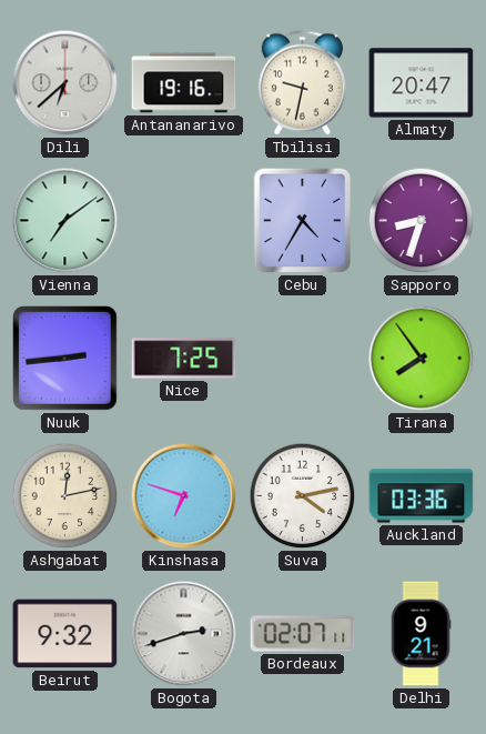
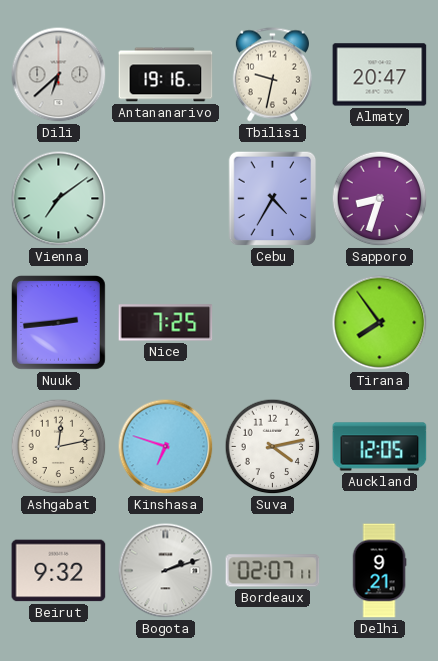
Auckland: 03:36 -> 12:05 (380, 447)
Bogota: 2:42 -> 2:12 (166, 571)
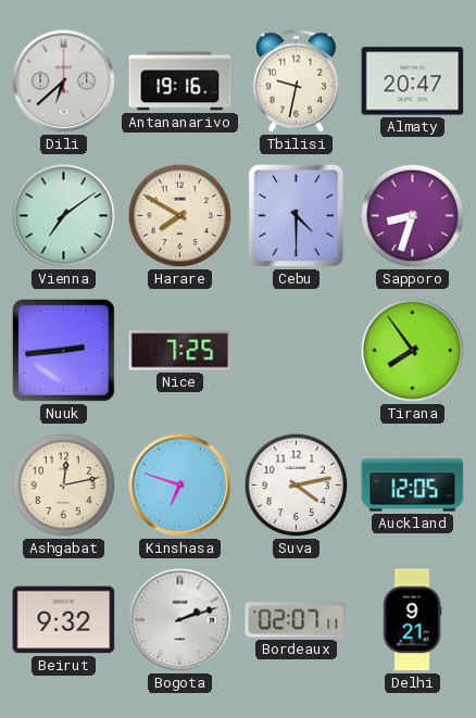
Harare: none -> 7:50 (180, 216)
Cebu: 4:35 -> 4:30 (297, 216)
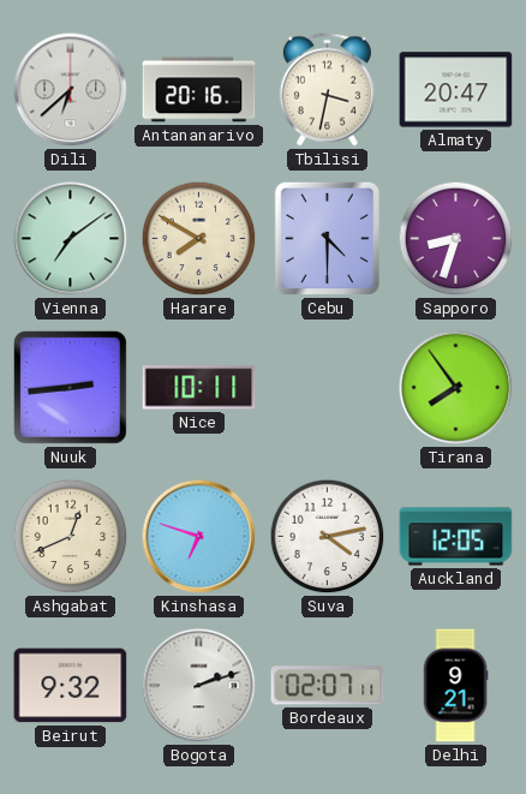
Antananarivo: 19:16 -> 20:16 (199, 90)
Tbilisi: 9:32 -> 3:32 (327, 90)
Nice: 7:25 -> 10:11 (199, 388)
Ashgabat: 12:13 -> 12:41 (71, 537)
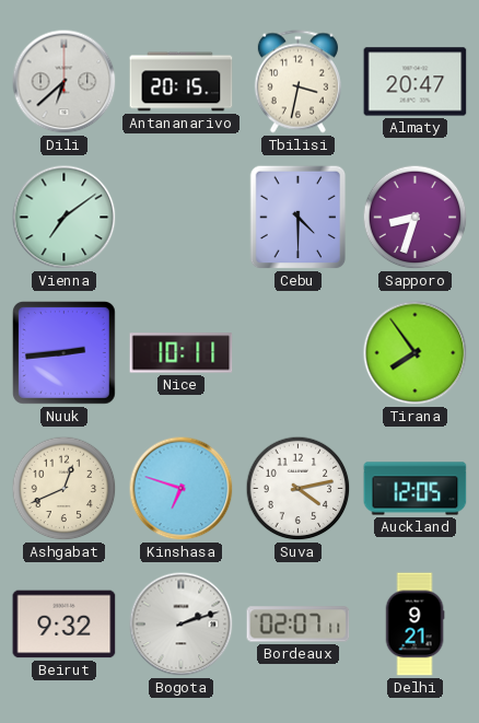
Antananarivo: 20:16 -> 20:15 (182, 82)
Harare: 7:50 -> none (199, 239)
